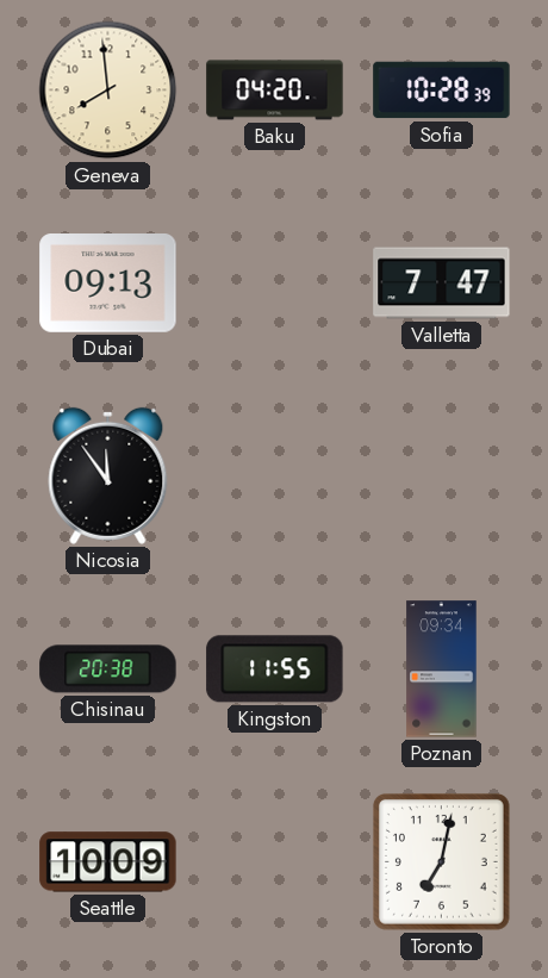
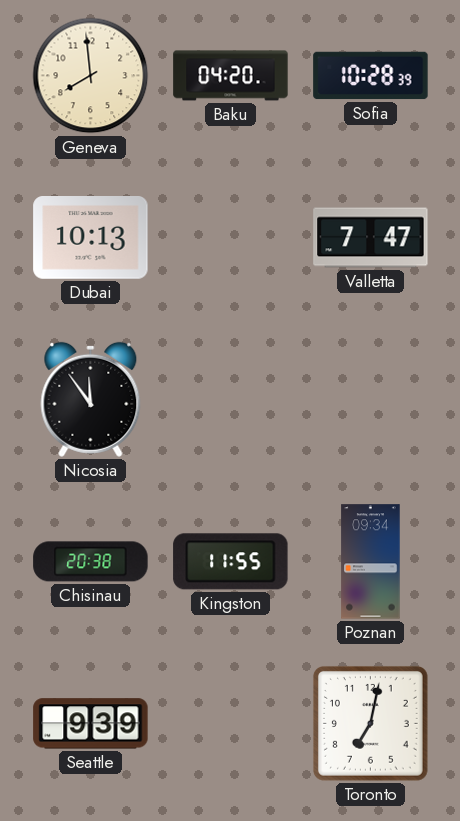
Dubai: 09:13 -> 10:13 (91, 238)
Seattle: 10:09 -> 9:39 (91, 724)
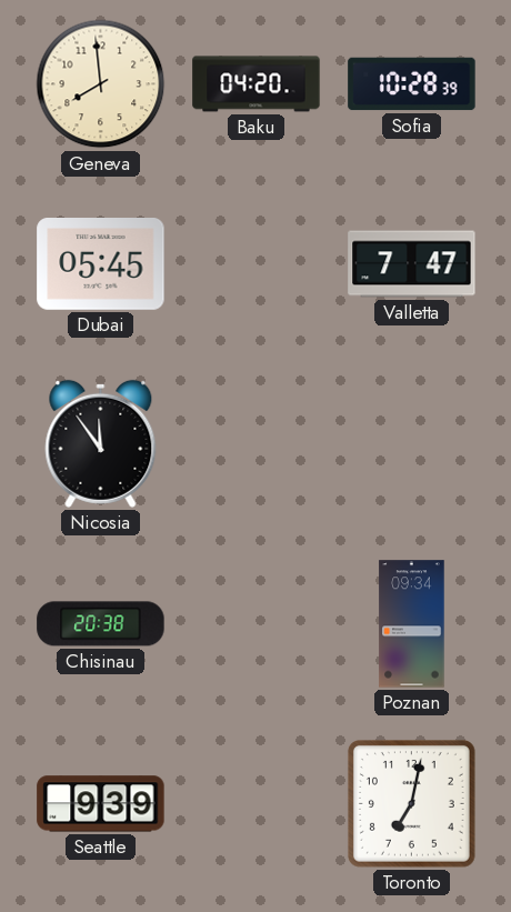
Dubai: 10:13 -> 05:45 (101, 264)
Kingston: 11:55 -> none (231, 562)
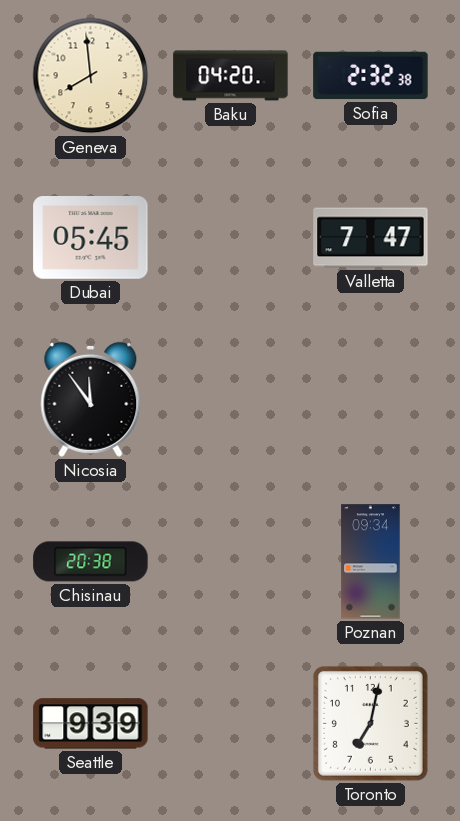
Sofia: 10:28 -> 2:32 (371, 76)
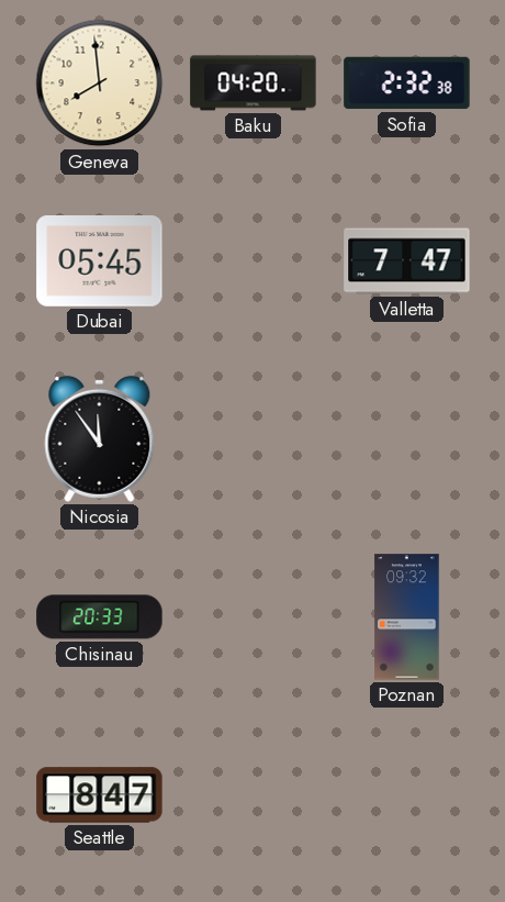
Chisinau: 20:38 -> 20:33 (100, 617)
Poznan: 09:34 -> 09:32 (407, 617)
Seattle: 9:39 -> 8:47 (100, 795)
Toronto: 7:02 -> none (370, 723)
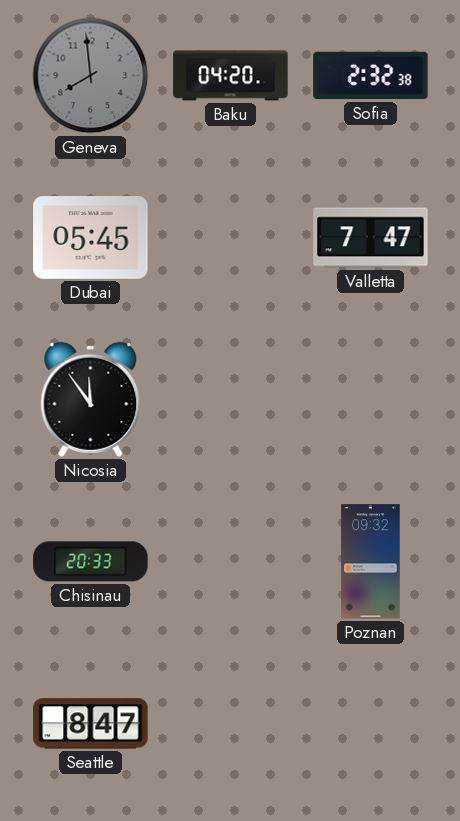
Geneva dial: cream -> grey (91, 76)
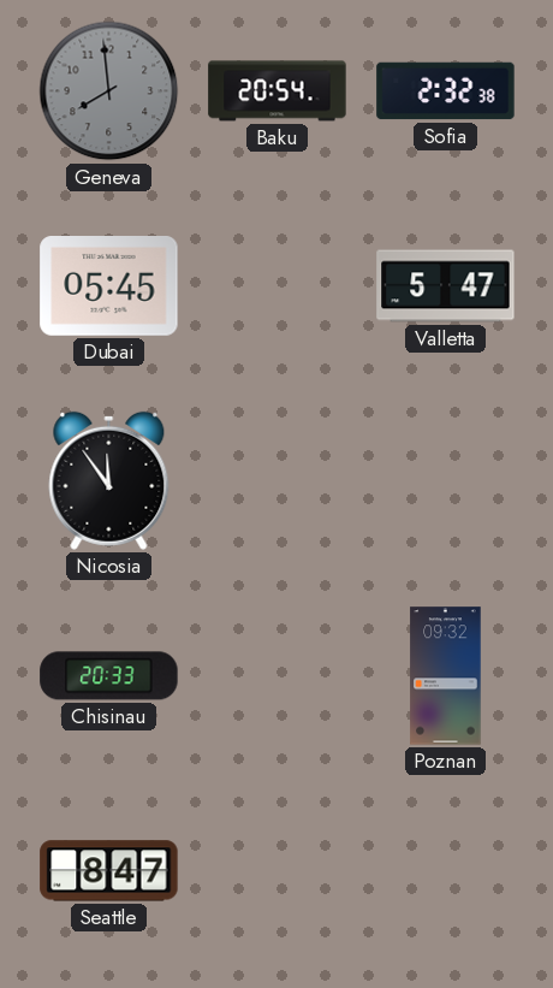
Baku: 04:20 -> 20:54 (278, 91)
Valletta: 7:47 -> 5:47 (446, 286)
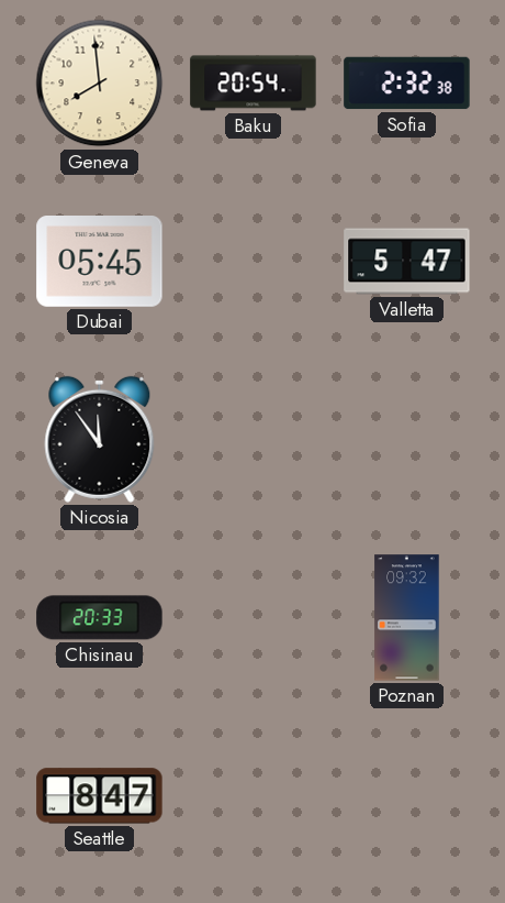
Geneva dial: grey -> cream (100, 84)
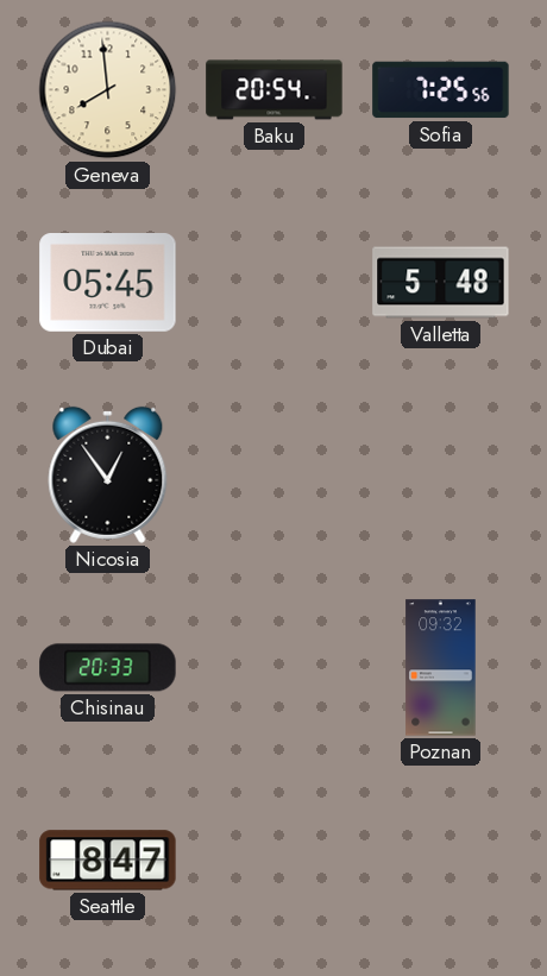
Sofia: 2:32 -> 7:25 (441, 90)
Valletta: 5:47 -> 5:48 (441, 283)
Nicosia: 11:54 -> 12:54 (108, 474)
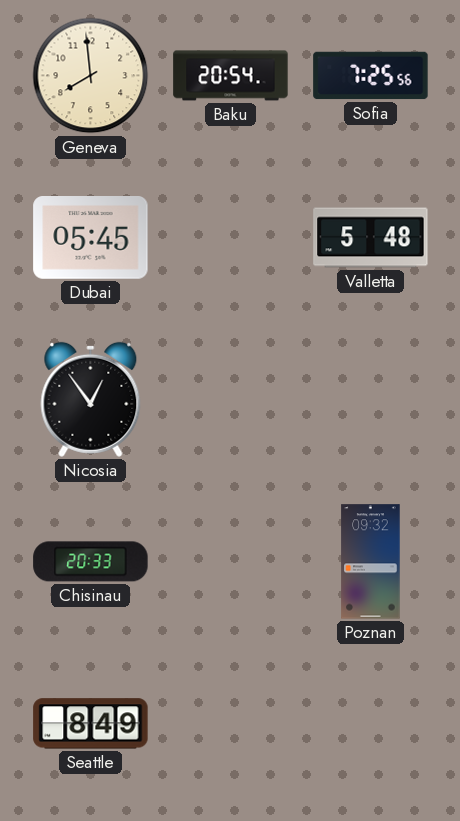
Seattle: 8:47 -> 8:49 (91, 724)
